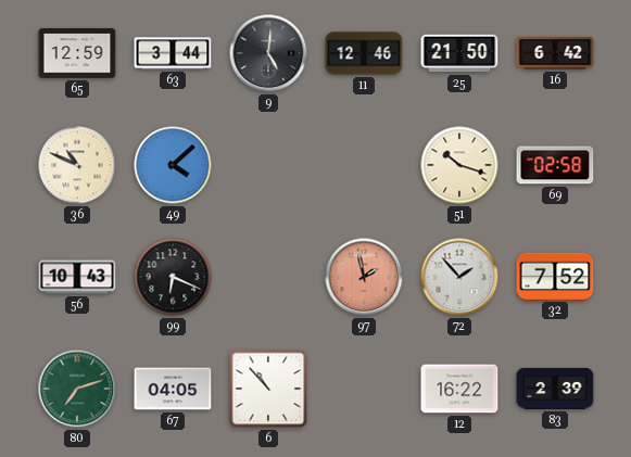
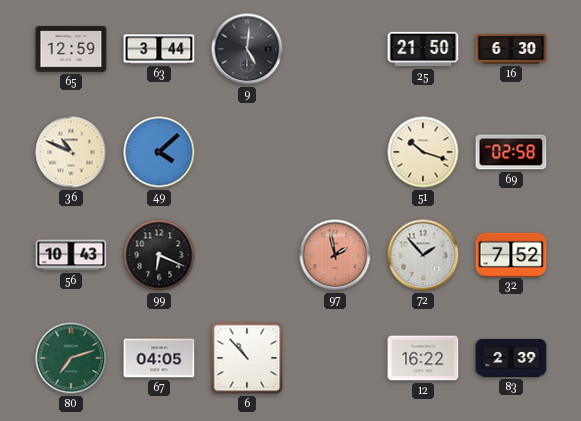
11: 12:46 -> none (364, 53)
16: 6:42 -> 6:30 (511, 49)
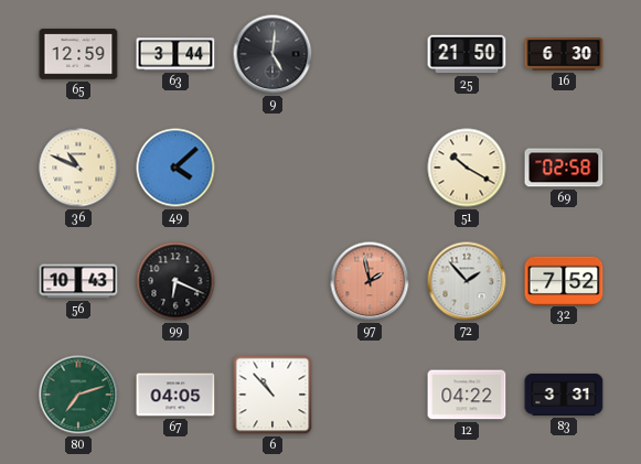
51: 10:18 -> 10:20 (467, 168)
12: 16:22 -> 04:22 (467, 395)
83: 2:39 -> 3:31 (564, 395)
